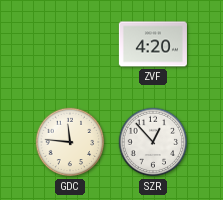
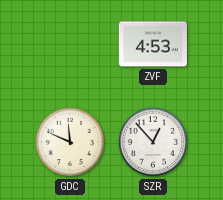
ZVF: 4:20 -> 4:53 (153, 44)
GDC: 11:46 -> 11:49 (70, 142)
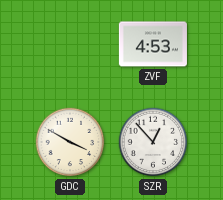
GDC: 11:49 -> 3:50 (70, 142)
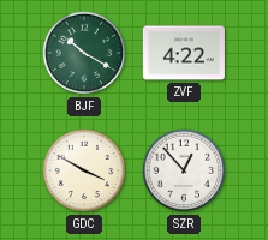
BJF: none -> 10:20 (84, 53)
ZVF: 4:53 -> 4:22 (184, 53)
